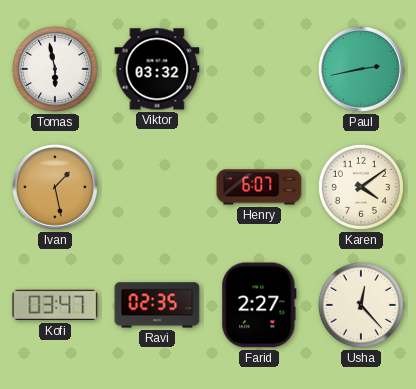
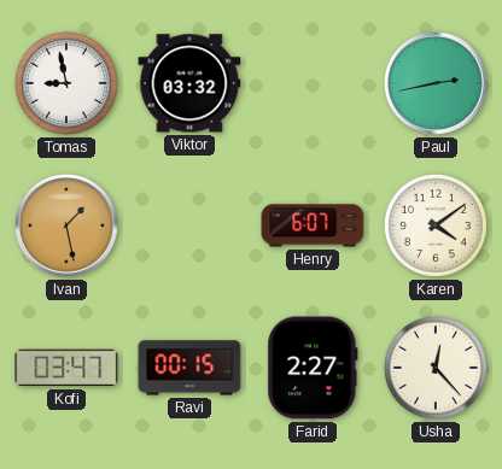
Tomas: 5:58 -> 8:58 (66, 83)
Ravi: 02:35 -> 00:15 (189, 368)
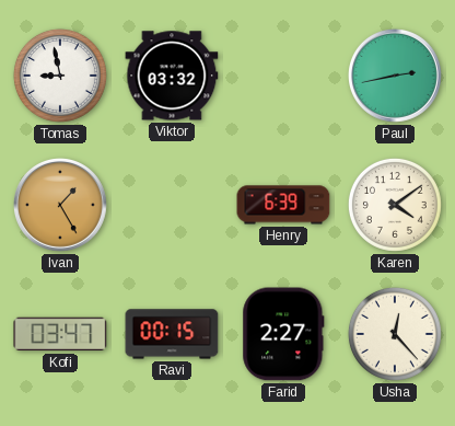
Ivan: 1:28 -> 1:25 (60, 205)
Henry: 6:07 -> 6:39 (283, 205)
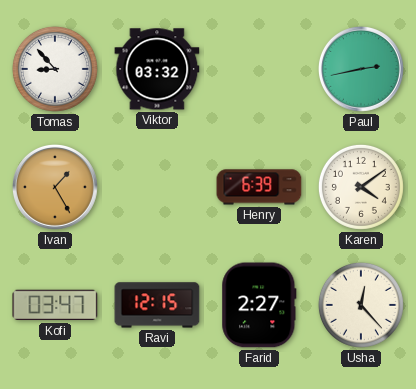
Tomas: 8:58 -> 8:53 (55, 69)
Ravi: 00:15 -> 12:15 (157, 305)
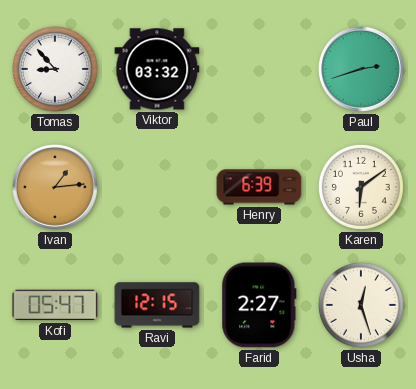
Paul: 2:43 -> 2:42 (361, 69)
Ivan: 1:25 -> 1:14 (55, 187)
Karen: 4:09 -> 6:09 (361, 187)
Kofi: 03:47 -> 05:47 (55, 305)
Usha: 12:23 -> 12:27 (361, 305)
